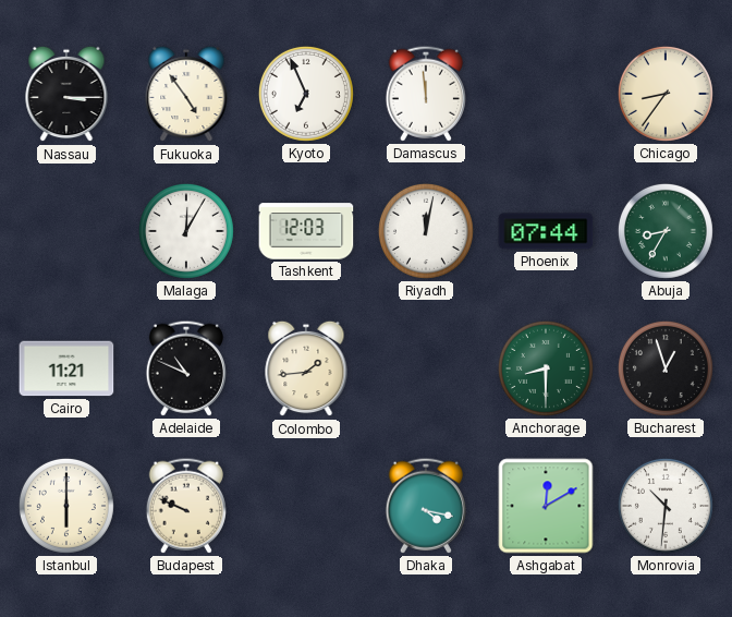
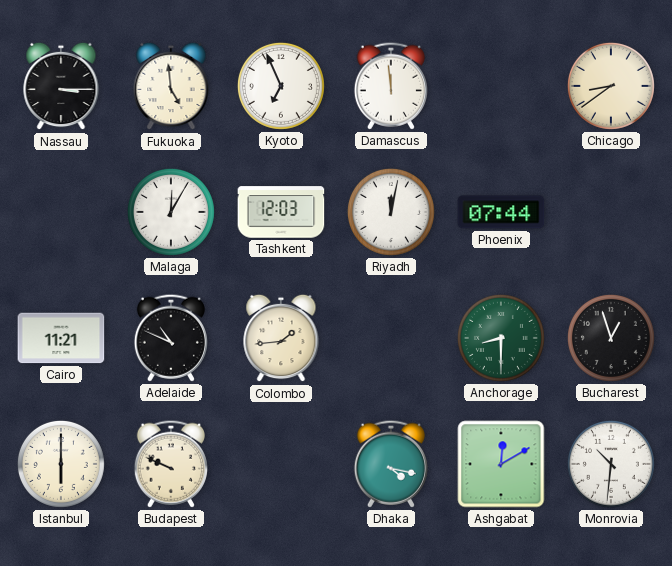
Fukuoka: 4:54 -> 4:59 (171, 86)
Chicago: 8:36 -> 8:39 (611, 86)
Abuja: 8:35 -> none (666, 231)
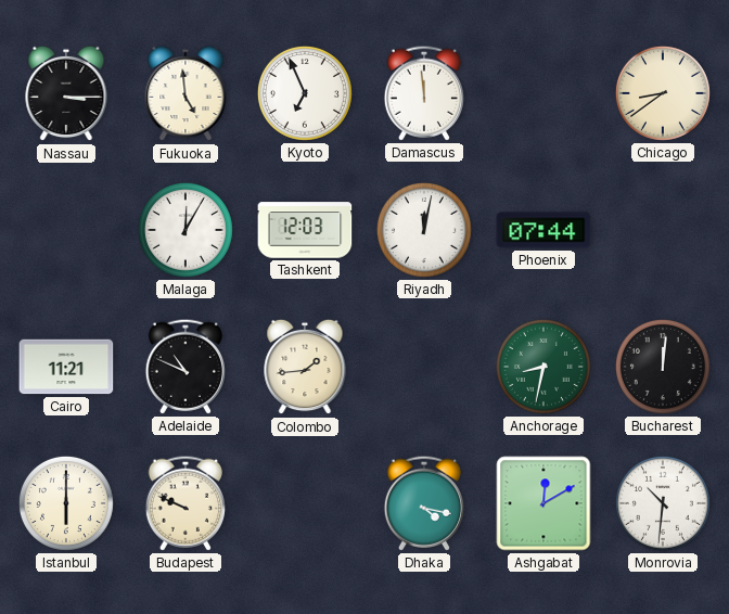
Anchorage: 8:30 -> 8:32 (543, 367)
Bucharest: 12:57 -> 12:01 (663, 367)
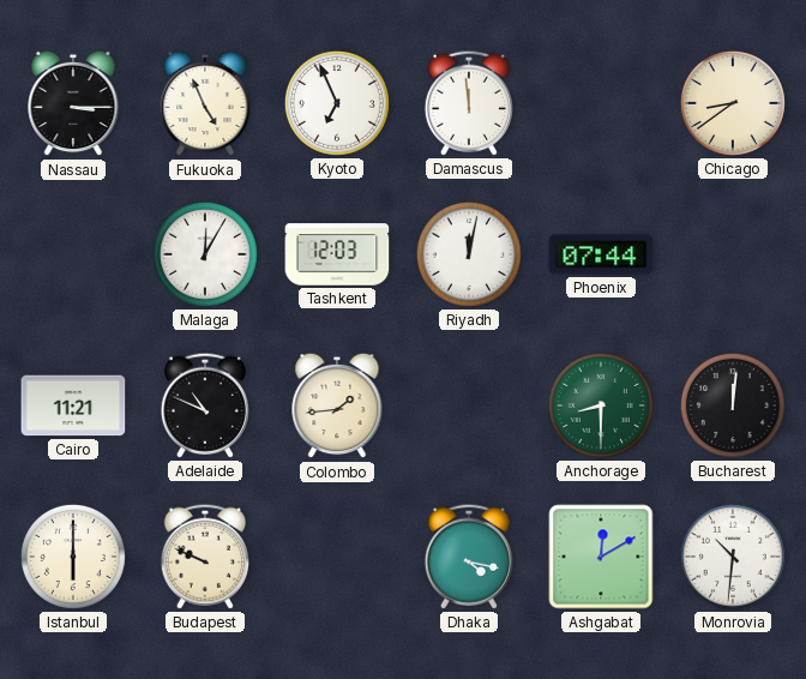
Fukuoka: 4:59 -> 4:56 (205, 103)
Anchorage: 8:32 -> 8:30 (601, 405)
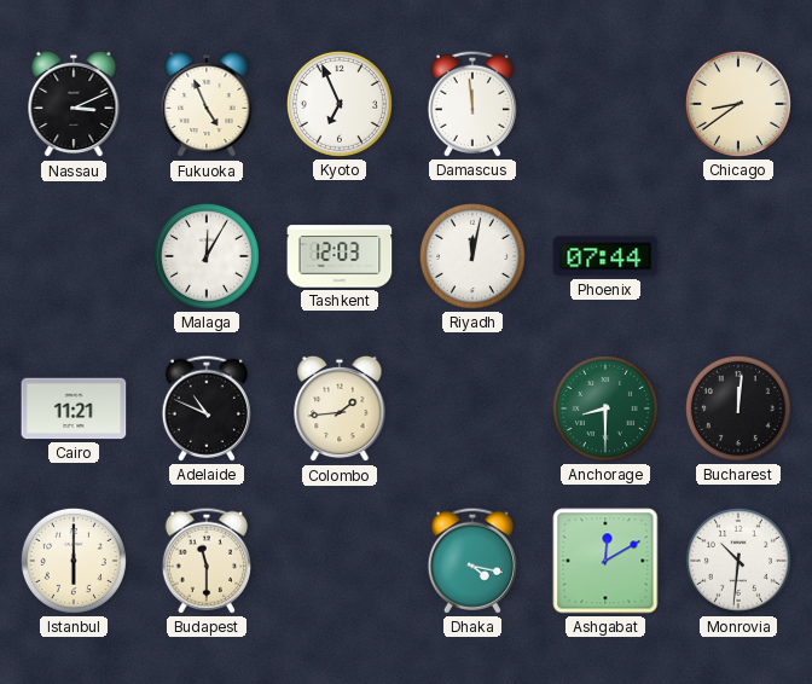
Nassau: 3:15 -> 3:11 (74, 104)
Budapest: 9:49 -> 11:30 (207, 561)
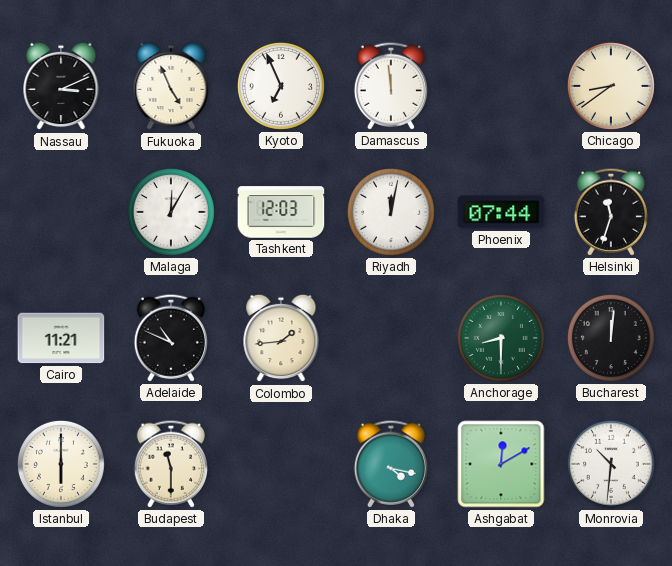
Helsinki: none -> 11:33 (611, 212)
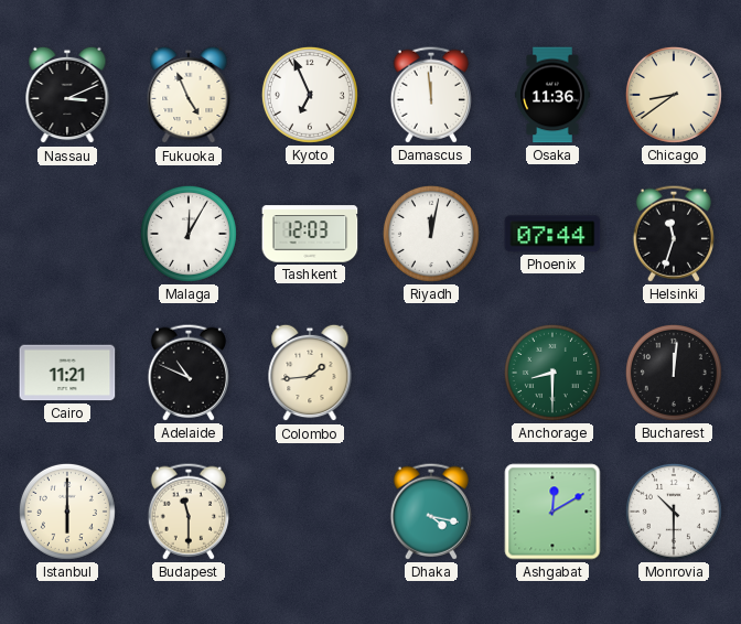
Osaka: none -> 11:36 (552, 95)
Monrovia: 10:31 -> 10:30 (674, 512)
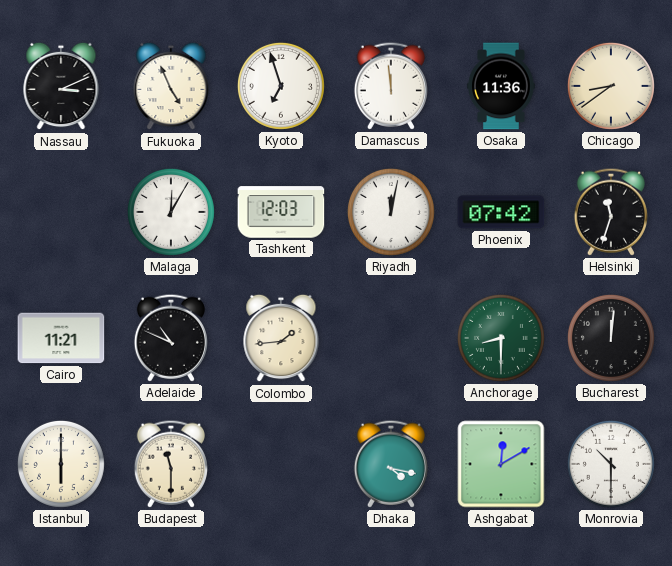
Kyoto: 6:56 -> 6:57 (281, 86)
Phoenix: 07:44 -> 07:42 (501, 212)
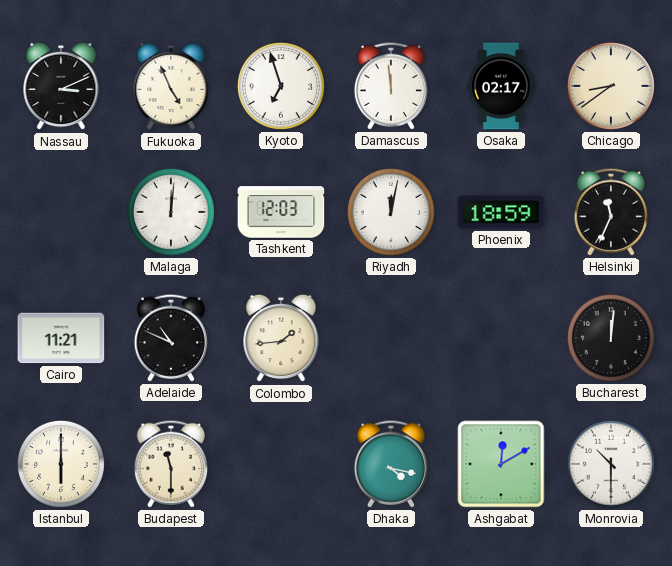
Osaka: 11:36 -> 02:17 (501, 86)
Malaga: 12:05 -> 12:01 (171, 212)
Phoenix: 07:42 -> 18:59 (501, 212)
Helsinki: 11:33 -> 11:34 (611, 212)
Anchorage: 8:30 -> none (501, 338)
